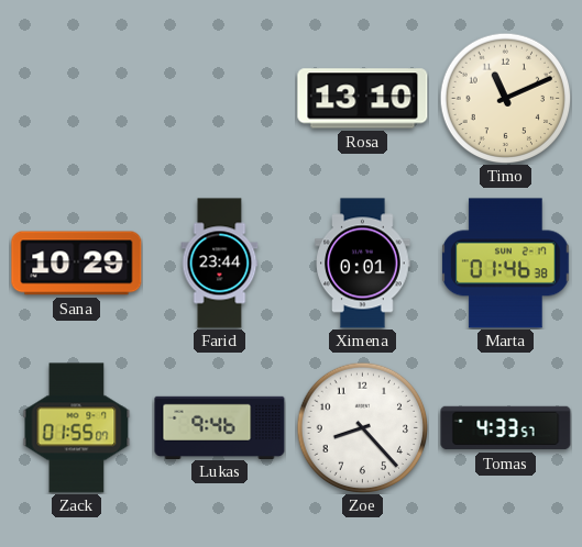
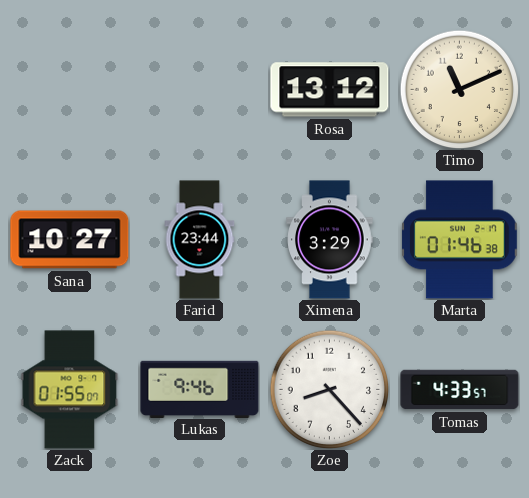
Rosa: 13:10 -> 13:12 (330, 90)
Sana: 10:29 -> 10:27 (70, 240)
Ximena: 0:01 -> 3:29 (330, 240)
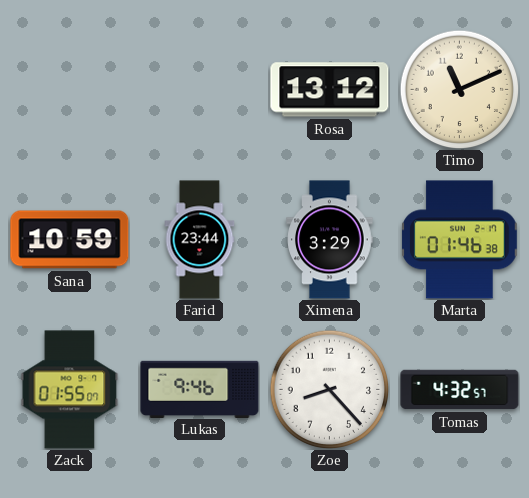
Sana: 10:27 -> 10:59 (70, 240)
Tomas: 4:33 -> 4:32 (460, 390)
